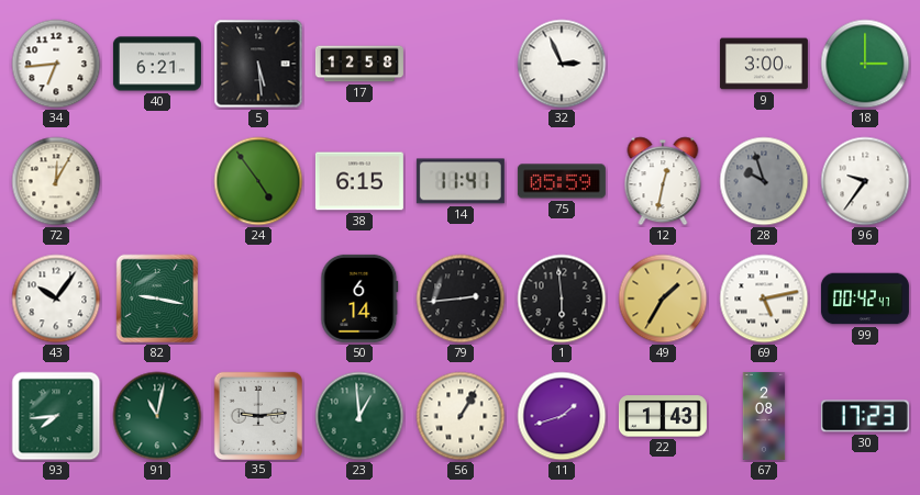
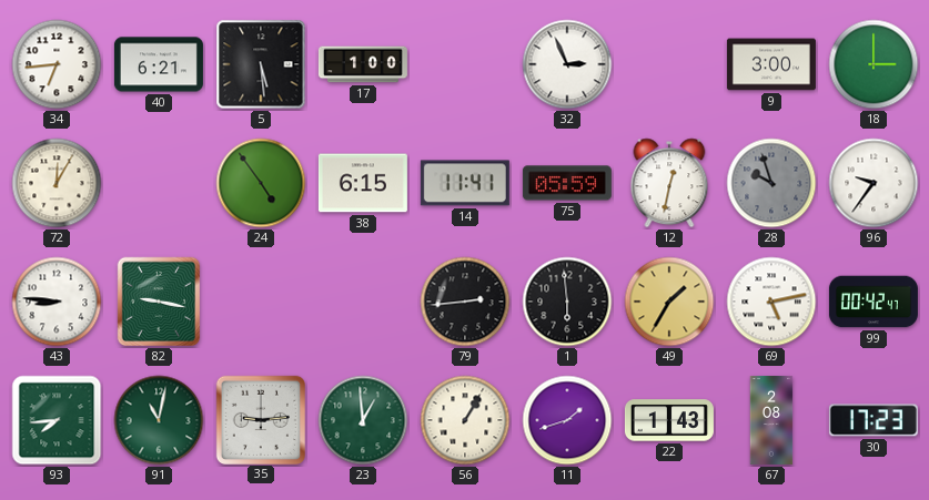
17: 12:58 -> 1:00 (363, 64)
43: 10:06 -> 8:46 (57, 302)
50: 6:14 -> none (359, 299)
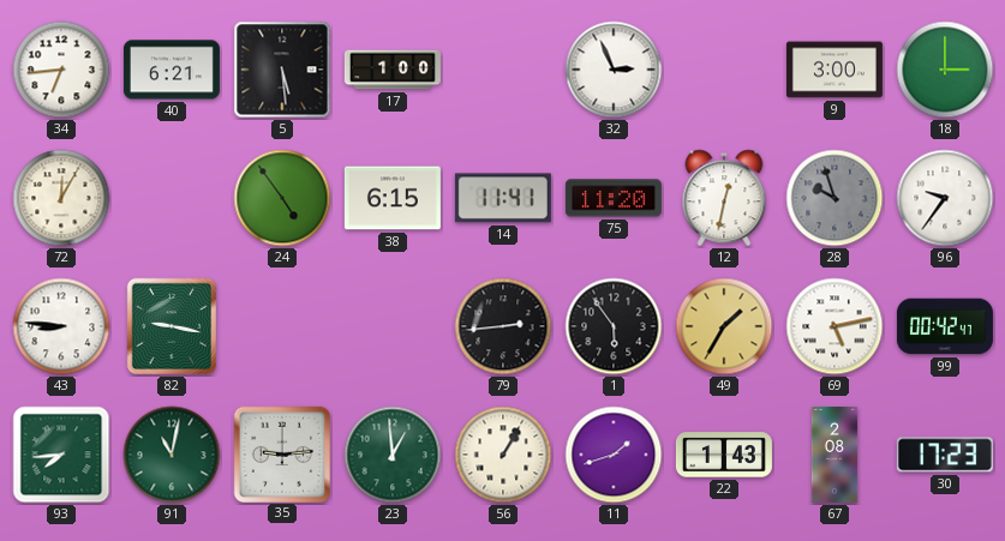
75: 05:59 -> 11:20 (614, 198)
1: 5:59 -> 5:54 (614, 326)
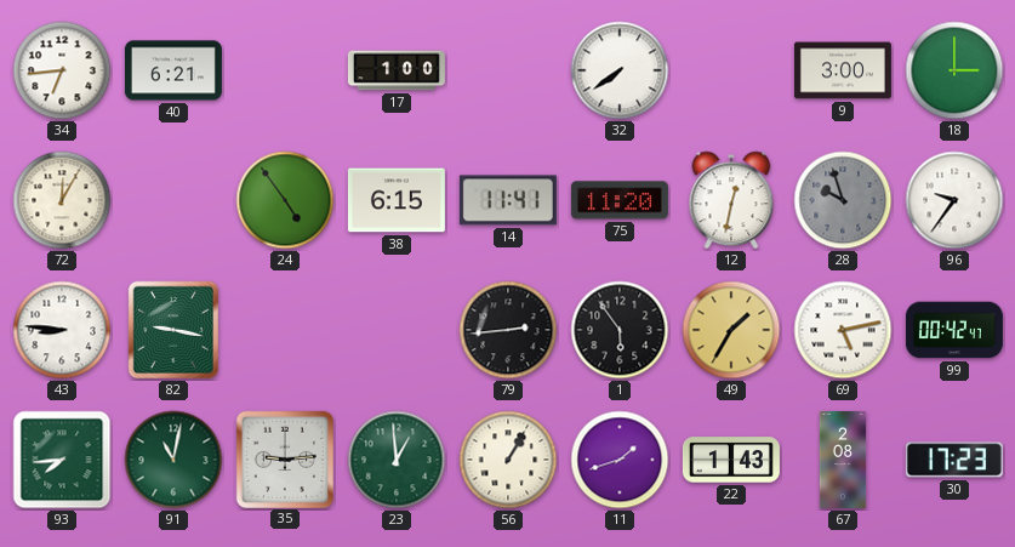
5: 5:29 -> none (282, 70)
32: 2:56 -> 7:39 (620, 70)
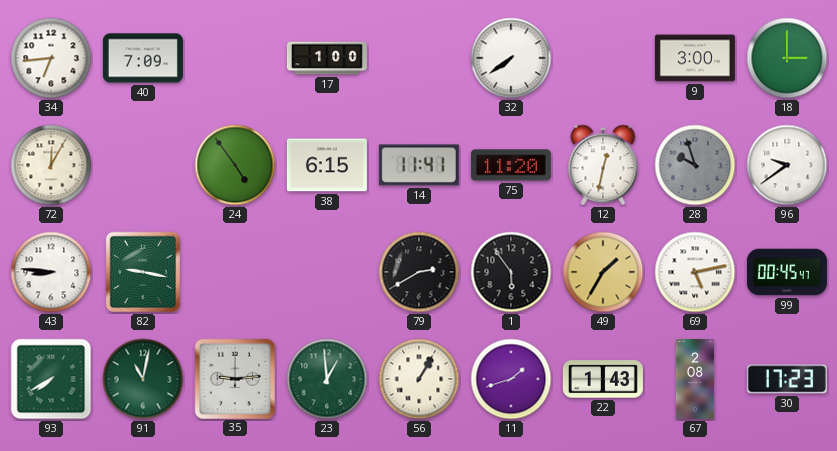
40: 6:21 -> 7:09 (143, 58)
96: 9:36 -> 9:39 (787, 165)
79: 2:44 -> 2:40 (419, 272)
99: 00:42 -> 00:45 (787, 272)
93: 7:44 -> 7:40 (51, 379)
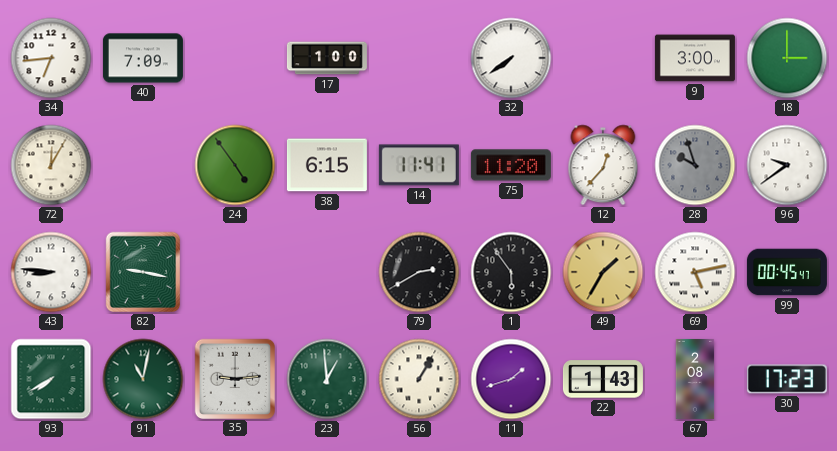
12: 12:32 -> 12:37 (603, 165)
